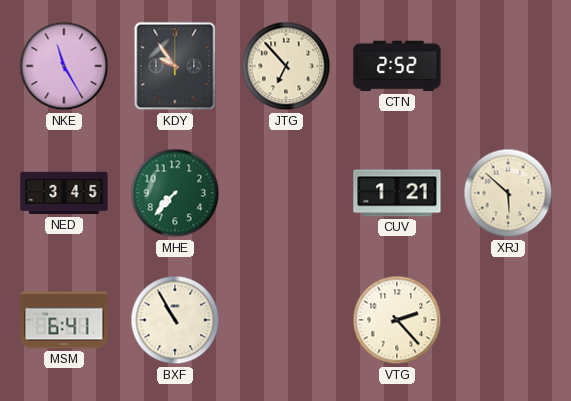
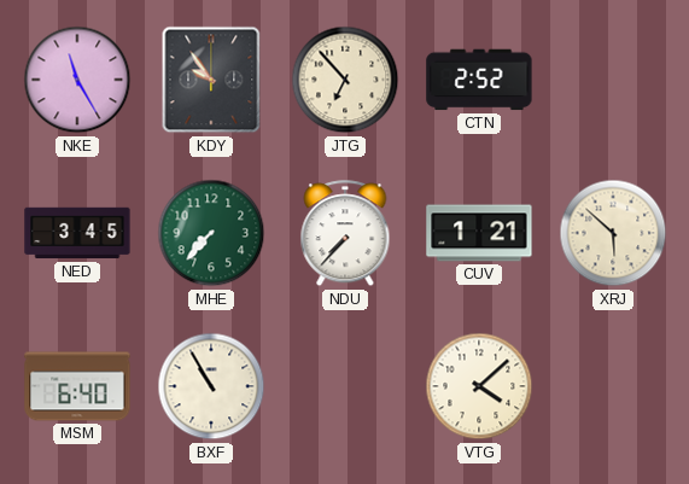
NDU: none -> 7:37 (345, 234)
MSM: 6:41 -> 6:40 (77, 386)
VTG: 2:23 -> 4:08 (479, 386)
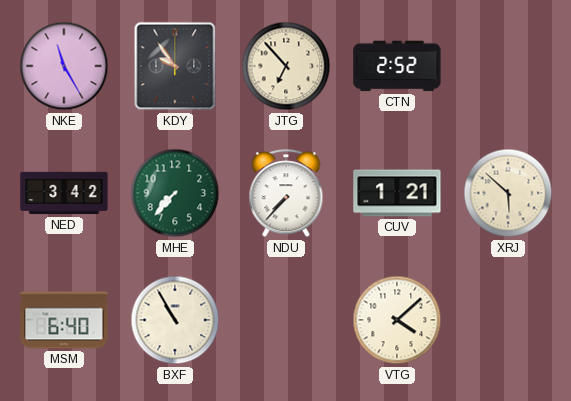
NED: 3:45 -> 3:42 (64, 193)
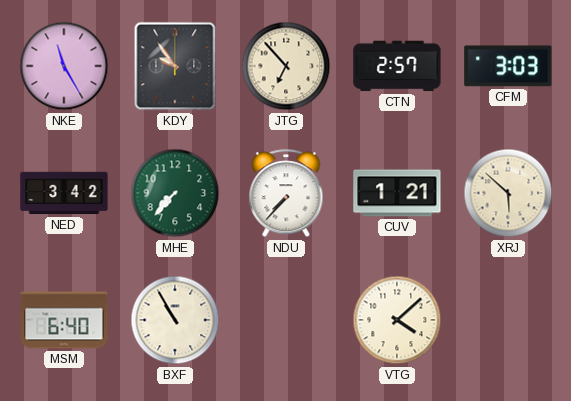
CTN: 2:52 -> 2:57 (397, 66)
CFM: none -> 3:03 (508, 66)
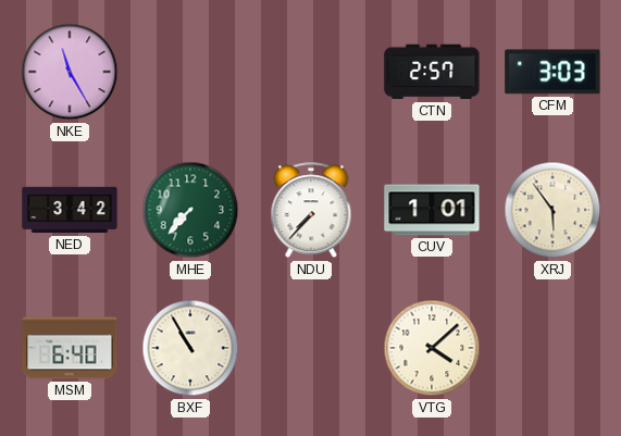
KDY: 9:54 -> none (175, 66)
JTG: 6:53 -> none (286, 66)
CUV: 1:21 -> 1:01 (432, 210)
XRJ: 5:52 -> 5:54 (552, 210)
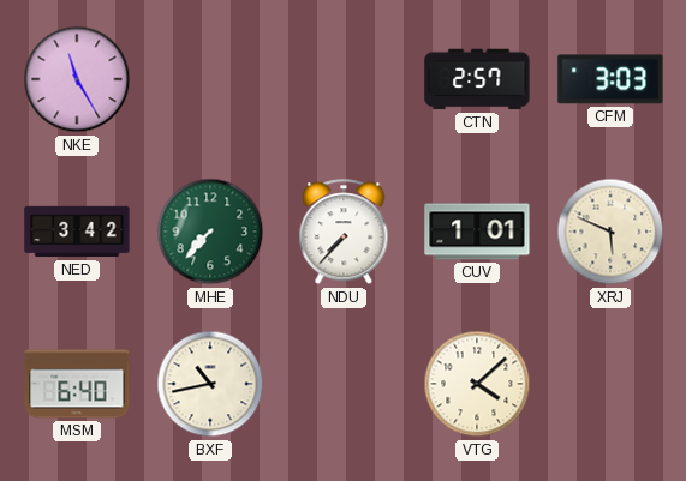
XRJ: 5:54 -> 5:49 (610, 232)
BXF: 10:55 -> 10:43 (210, 384)
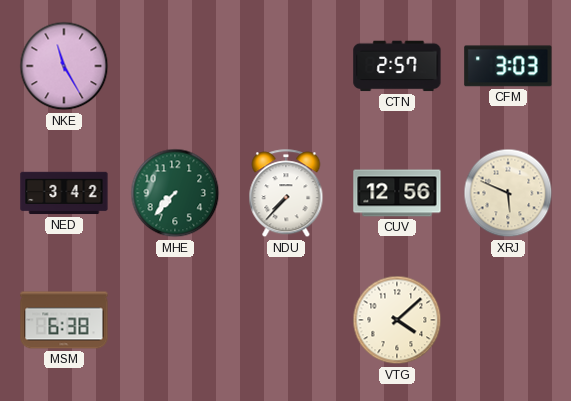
CUV: 1:01 -> 12:56 (397, 193)
MSM: 6:40 -> 6:38 (64, 320)
BXF: 10:43 -> none (210, 384)
